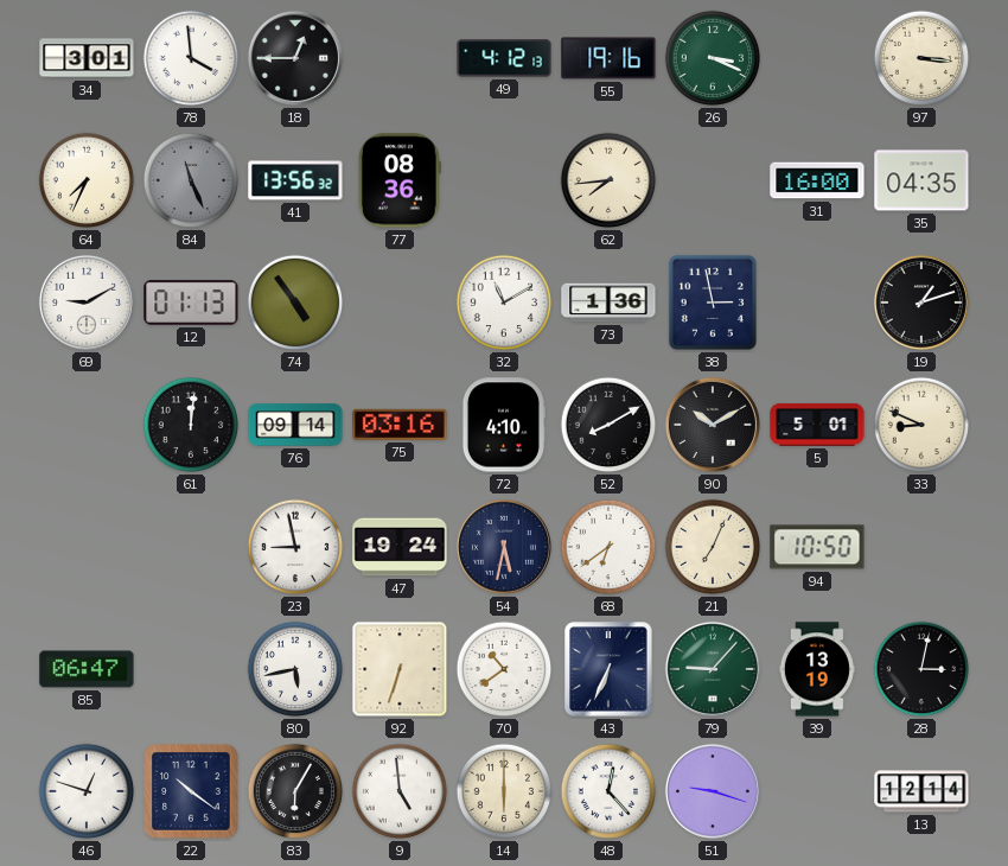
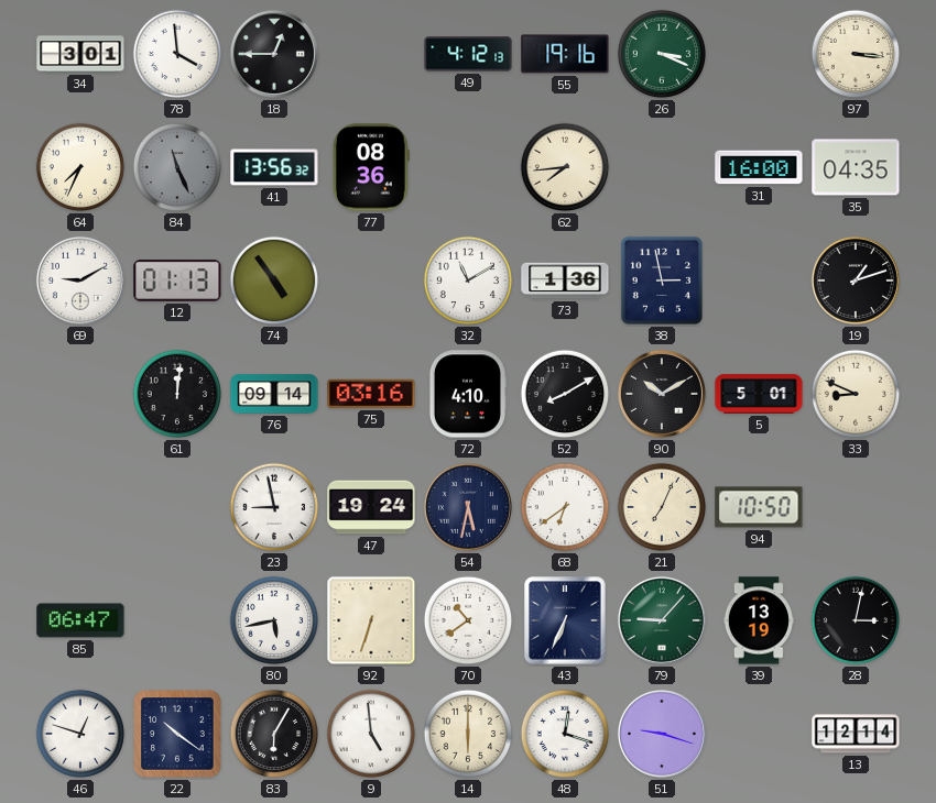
48: 12:23 -> 12:18 (565, 734)
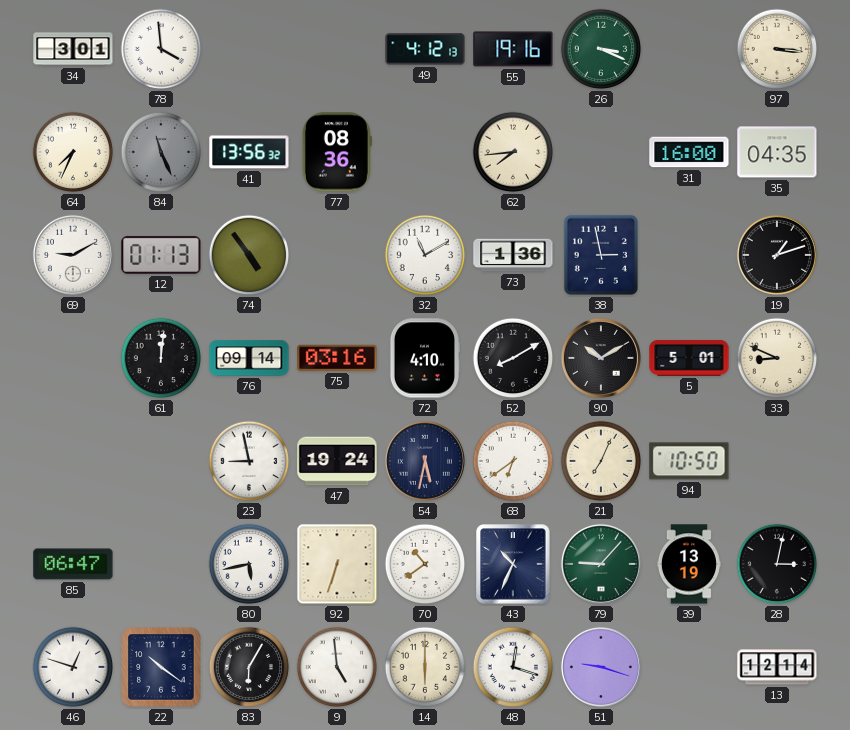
18: 12:45 -> none (274, 54)
43: 6:34 -> 10:34 (513, 564)
